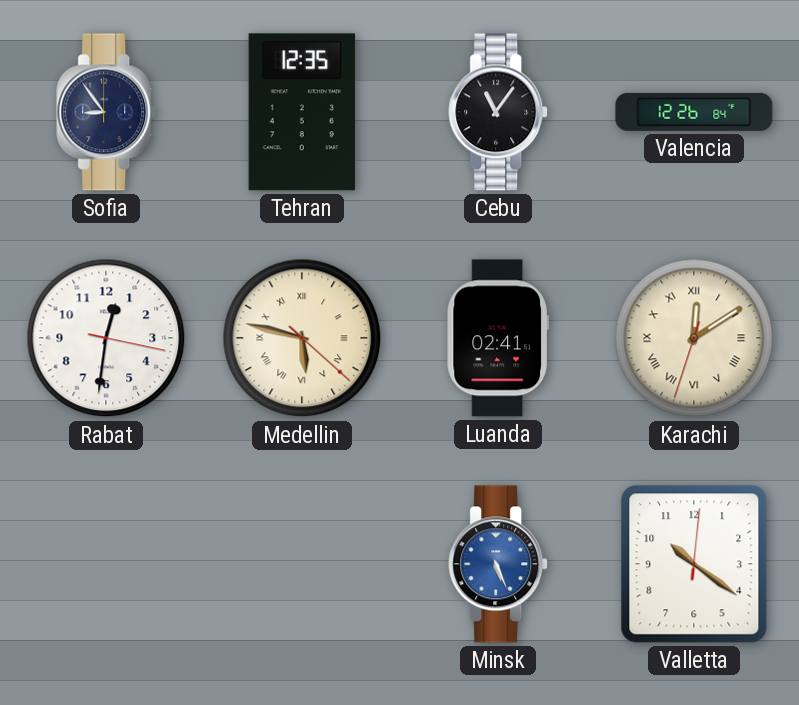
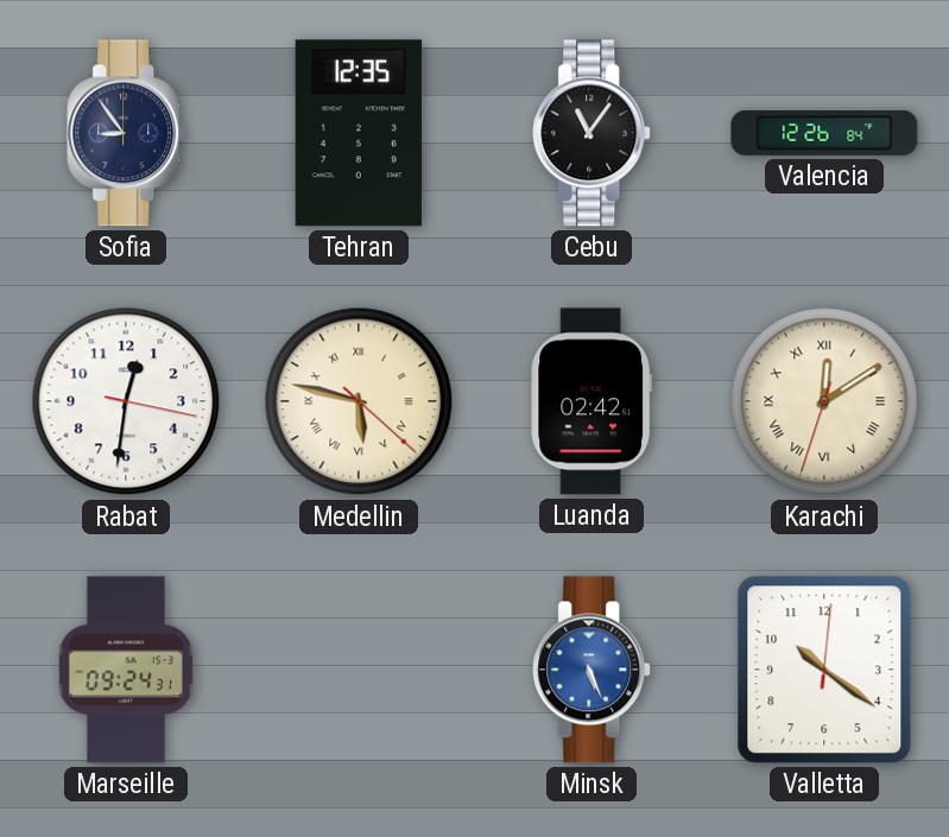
Luanda: 02:41 -> 02:42 (590, 401)
Marseille: none -> 09:24 (126, 670)
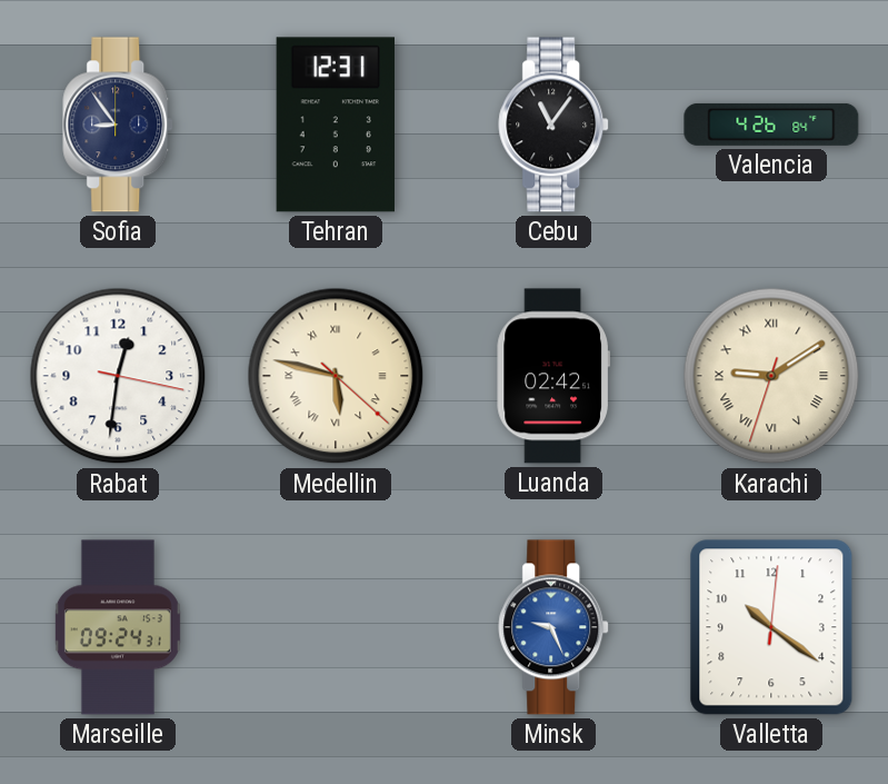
Tehran: 12:35 -> 12:31 (336, 125)
Valencia: 12:26 -> 4:26 (771, 125)
Karachi: 12:09 -> 9:09 (771, 376)
Minsk: 5:26 -> 9:26 (555, 627)
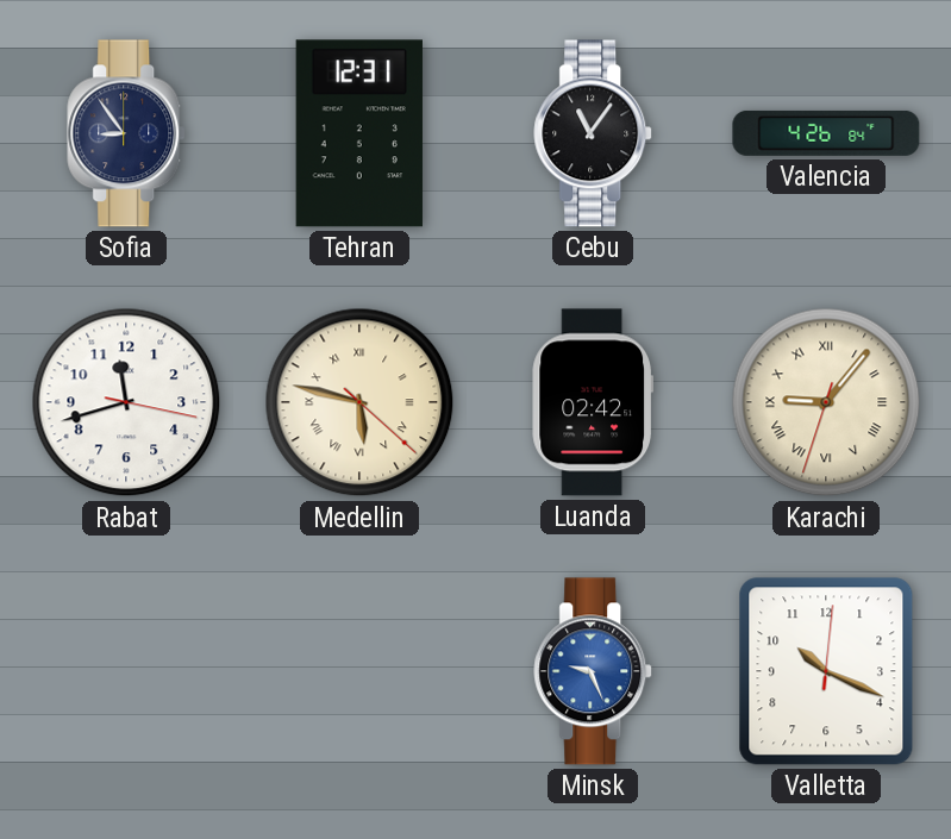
Rabat: 12:31 -> 11:42 (126, 402)
Karachi: 9:09 -> 9:06 (826, 402)
Marseille: 09:24 -> none (118, 627)
Valletta: 10:21 -> 10:19 (826, 671)
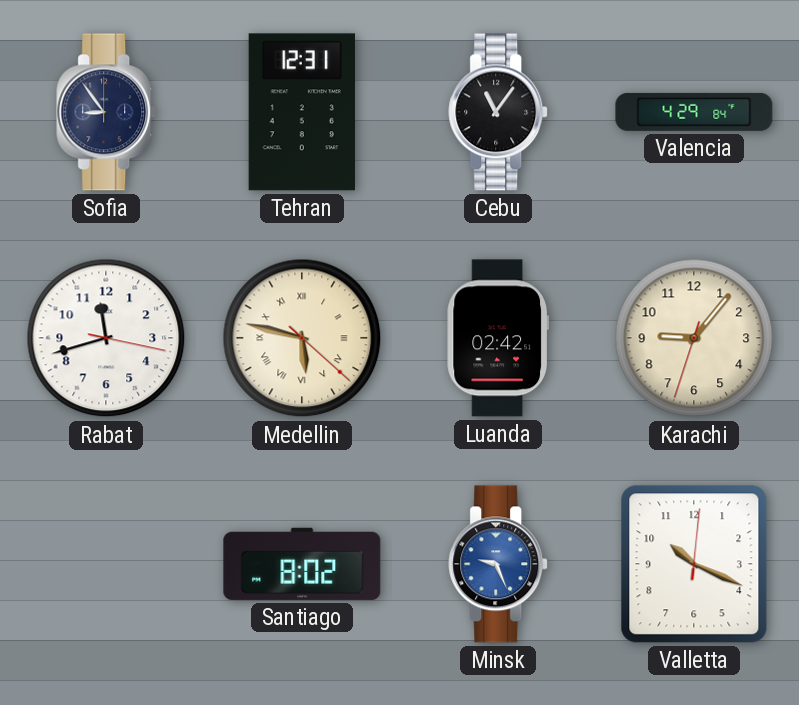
Valencia: 4:26 -> 4:29 (694, 112)
Karachi numerals: Roman -> Arabic (694, 338)
Santiago: none -> 8:02 (302, 564)
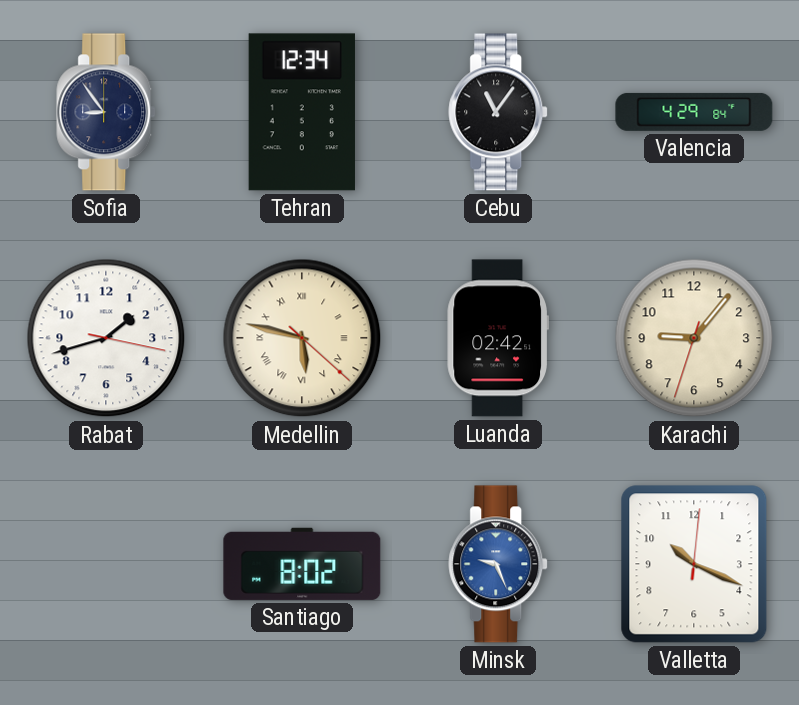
Tehran: 12:31 -> 12:34 (302, 112)
Rabat: 11:42 -> 1:42 (106, 338)
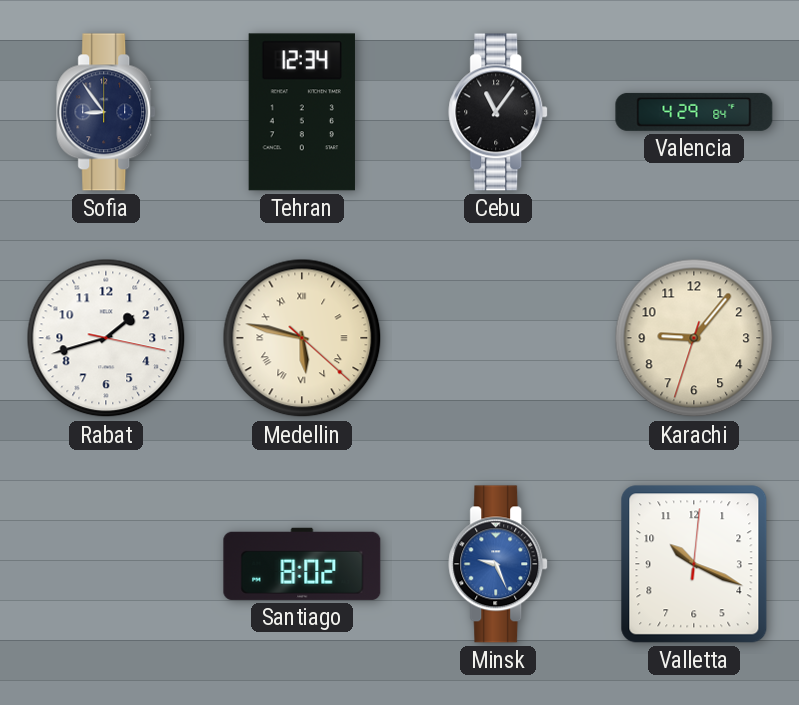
Luanda: 02:42 -> none (497, 338)
